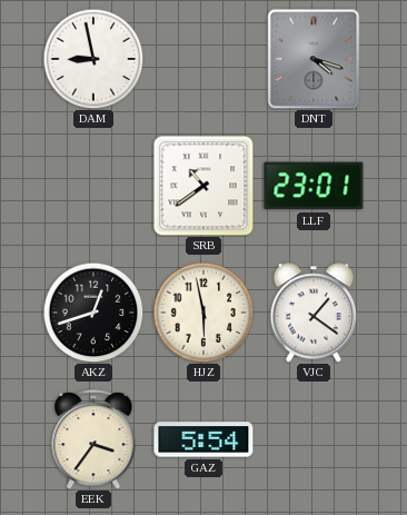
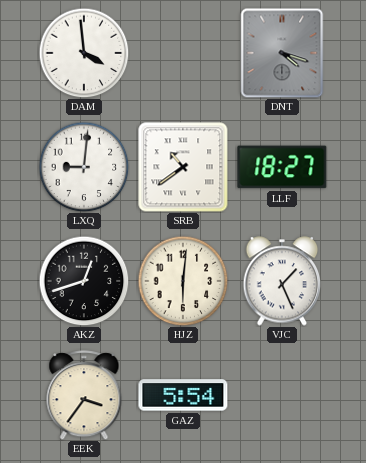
DAM: 8:58 -> 3:59 (84, 53)
LXQ: none -> 9:01 (84, 167)
LLF: 23:01 -> 18:27 (282, 167)
HJZ: 5:58 -> 6:01 (183, 281)
VJC: 1:21 -> 1:26 (282, 281)
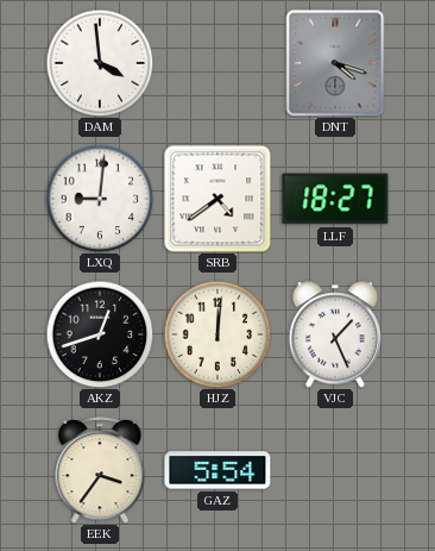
SRB: 10:39 -> 4:39 (218, 199)
HJZ: 6:01 -> 12:01 (218, 334)
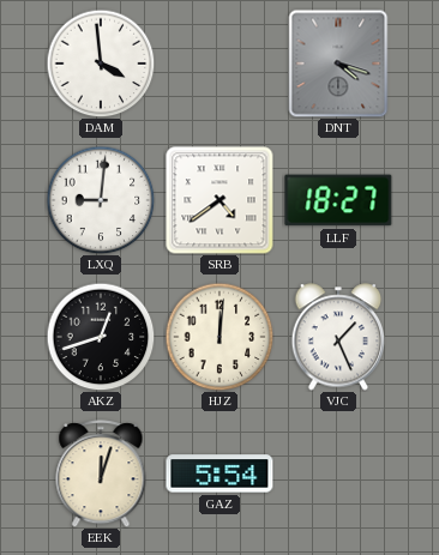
EEK: 3:36 -> 12:03 (101, 473)
